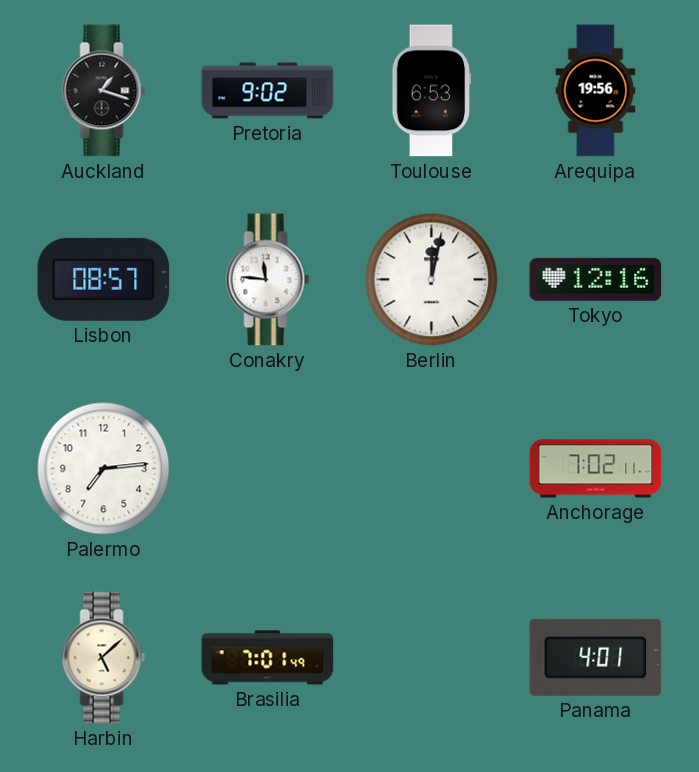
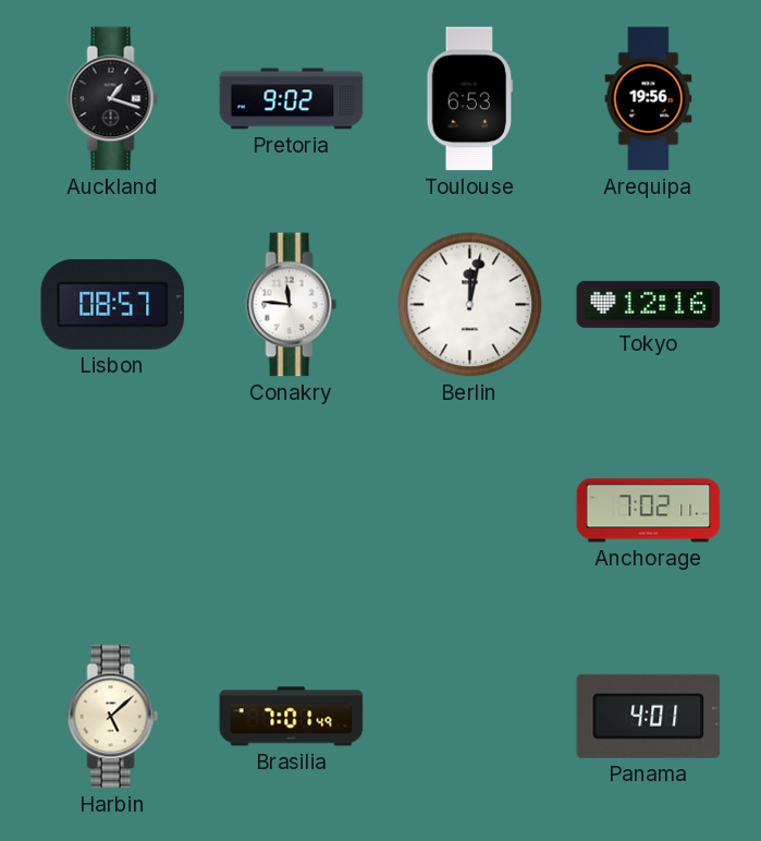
Palermo: 7:14 -> none (104, 469)
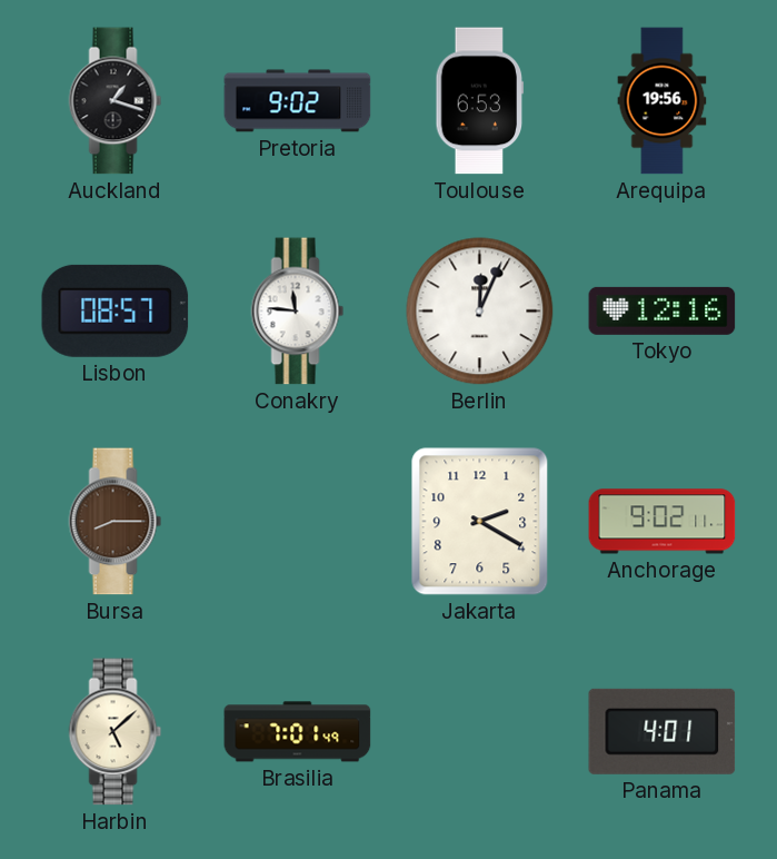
Berlin: 12:02 -> 12:04 (480, 312)
Bursa: none -> 8:15 (116, 522)
Jakarta: none -> 2:20 (480, 522)
Anchorage: 7:02 -> 9:02 (663, 522)
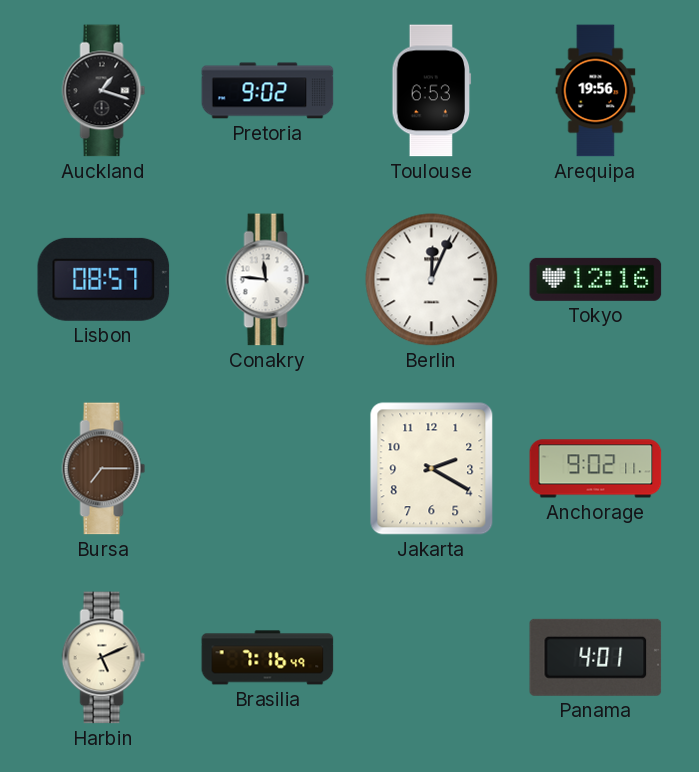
Bursa: 8:15 -> 7:15 (104, 469)
Harbin: 5:08 -> 5:11 (104, 658)
Brasilia: 7:01 -> 7:16 (268, 658)
